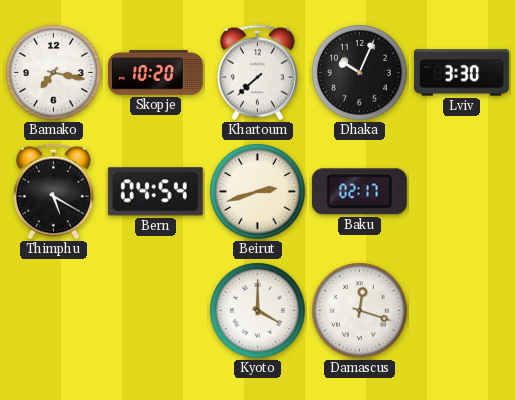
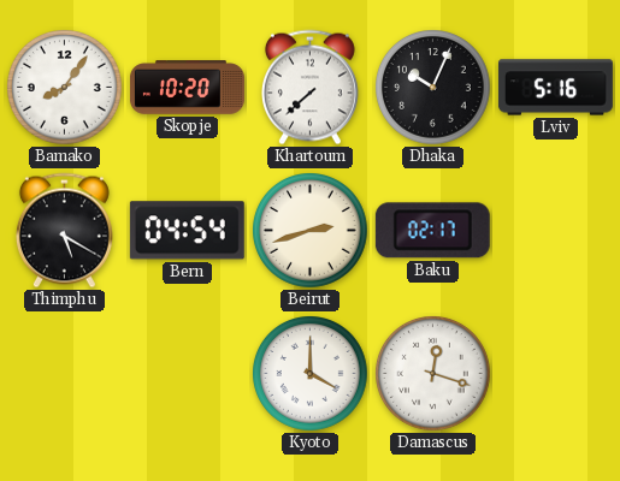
Bamako: 7:17 -> 8:06 (65, 88)
Lviv: 3:30 -> 5:16 (555, 88)
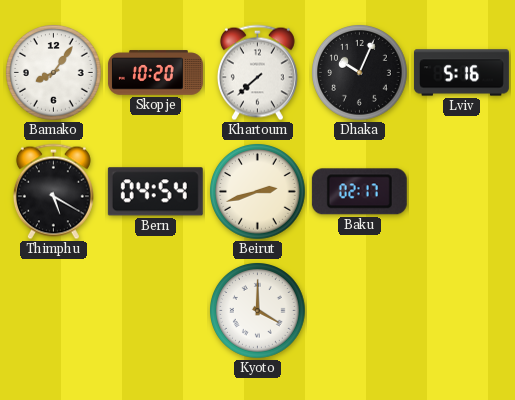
Damascus: 12:18 -> none (433, 374)
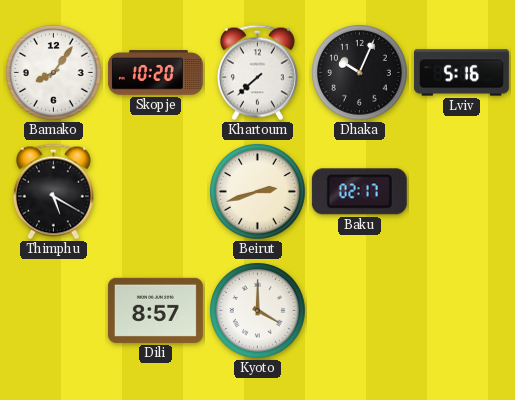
Bern: 04:54 -> none (155, 192)
Dili: none -> 8:57 (155, 310)
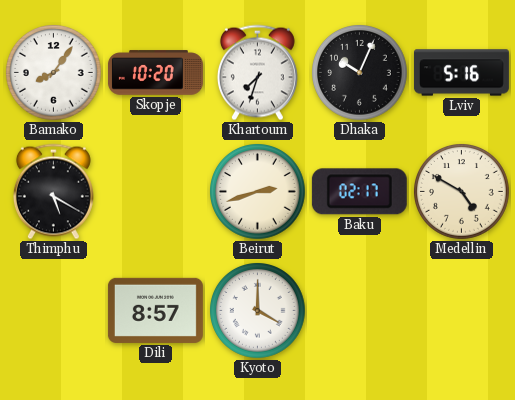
Khartoum: 7:38 -> 7:33 (257, 73)
Medellin: none -> 4:50 (462, 192)
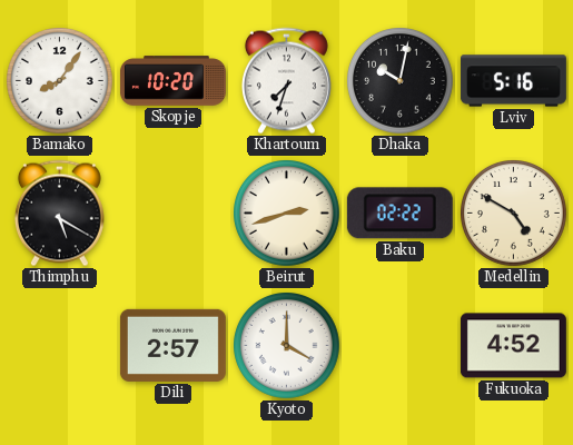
Dhaka: 10:04 -> 10:02 (401, 81)
Baku: 02:17 -> 02:22 (399, 214)
Dili: 8:57 -> 2:57 (172, 345)
Fukuoka: none -> 4:52 (513, 346)
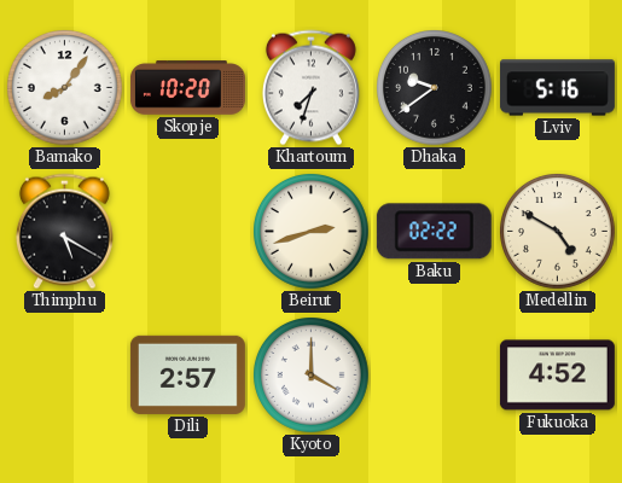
Dhaka: 10:02 -> 9:39 (435, 88)
